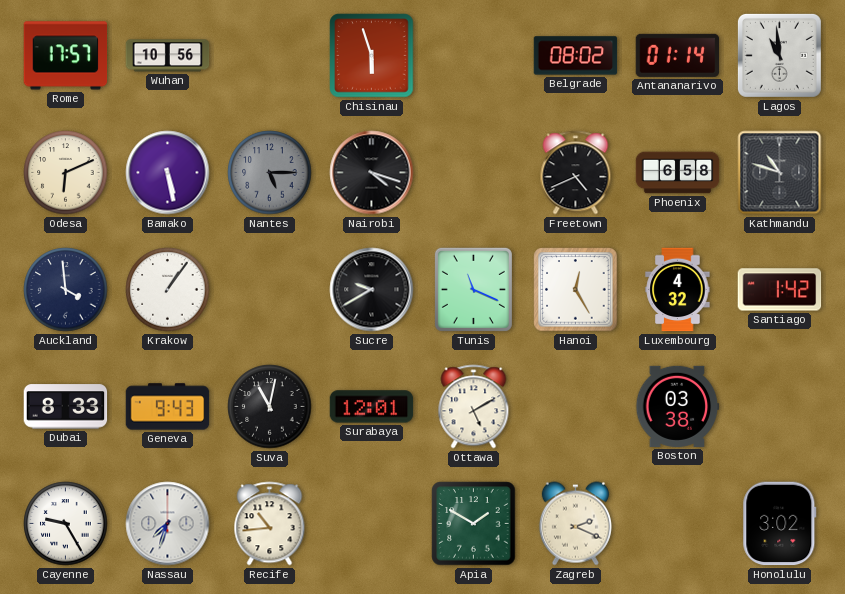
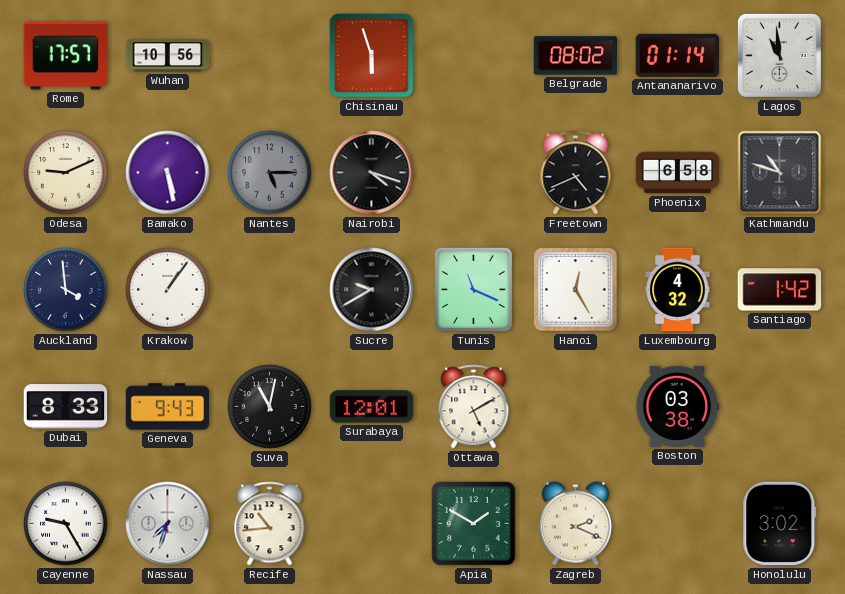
Odesa: 6:11 -> 9:11 (66, 173)
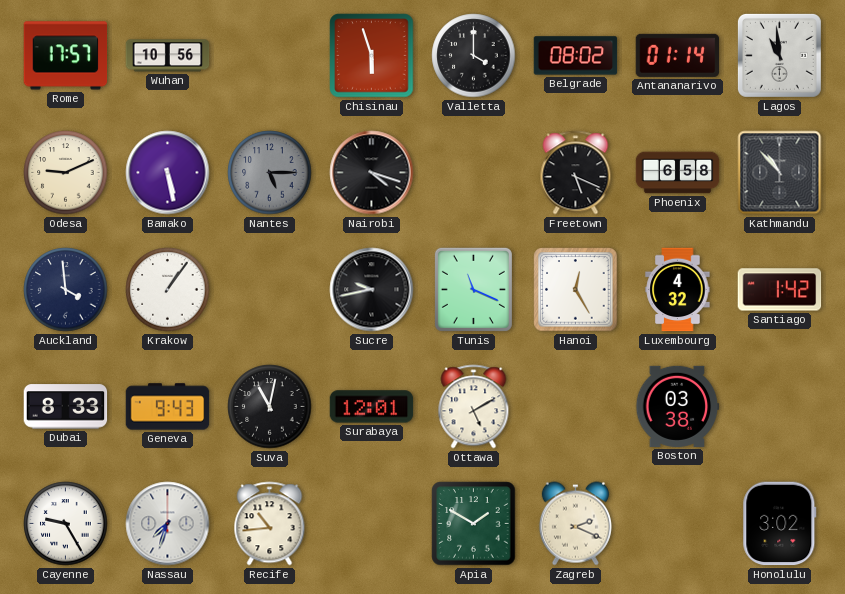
Valletta: none -> 4:00 (474, 56)
Freetown: 4:41 -> 5:19 (576, 173)
Kathmandu: 10:48 -> 10:53 (780, 173)
Sucre: 9:40 -> 9:43 (372, 290)
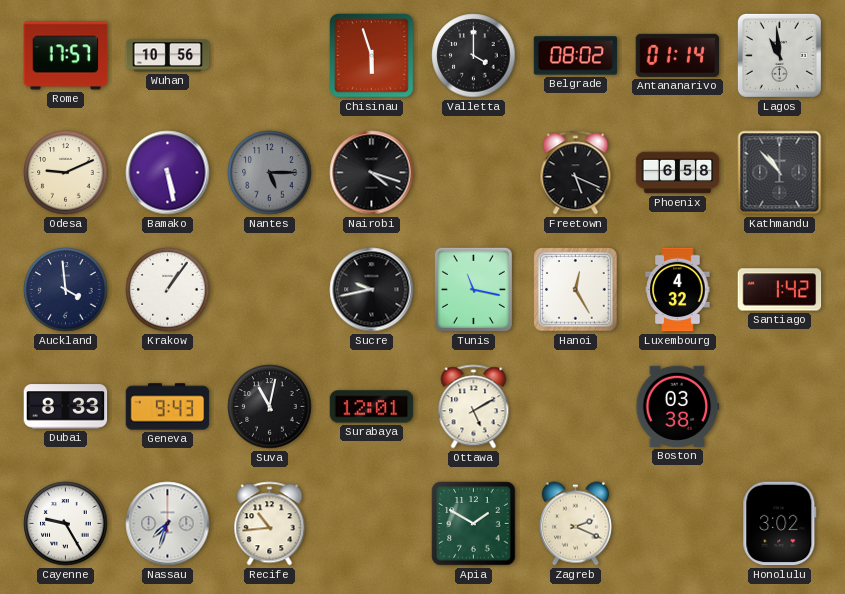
Tunis: 11:19 -> 11:17 (473, 289)
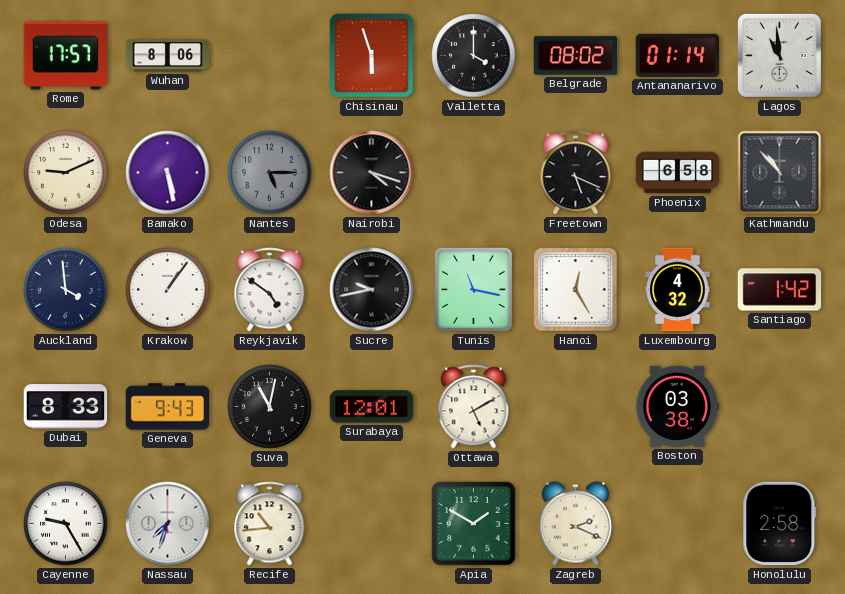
Wuhan: 10:56 -> 8:06 (168, 56)
Reykjavik: none -> 4:51 (270, 290)
Honolulu: 3:02 -> 2:58 (780, 524)
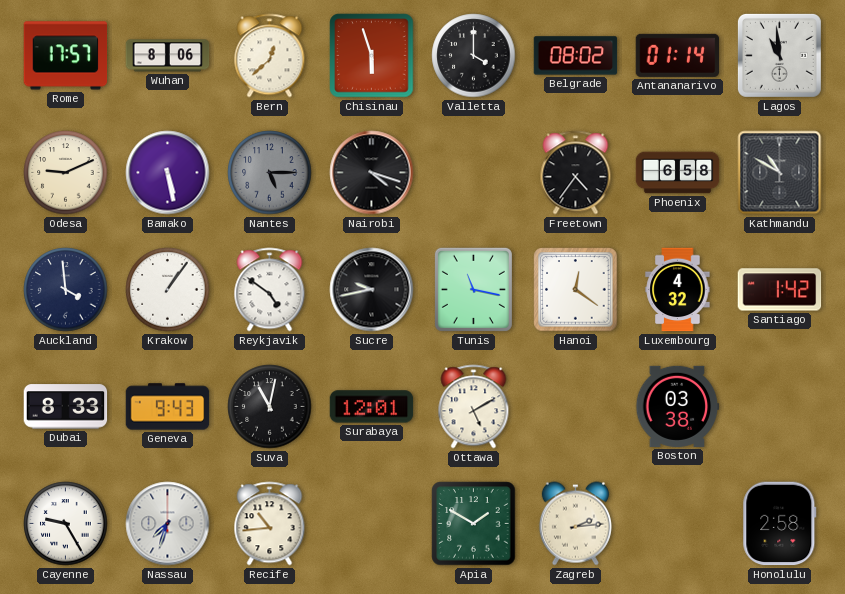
Bern: none -> 12:38 (270, 56)
Freetown: 5:19 -> 4:36 (576, 173)
Kathmandu: 10:53 -> 10:50 (780, 173)
Hanoi: 12:25 -> 12:21 (576, 290)
Zagreb: 2:19 -> 2:14 (575, 524)
